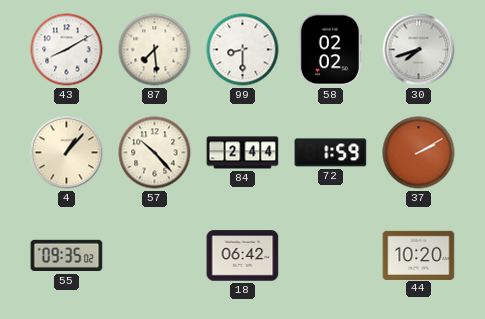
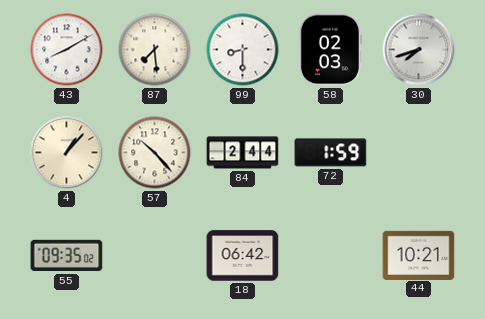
58: 02:02 -> 02:03 (330, 50)
37: 2:10 -> none (419, 153)
44: 10:20 -> 10:21 (419, 255)
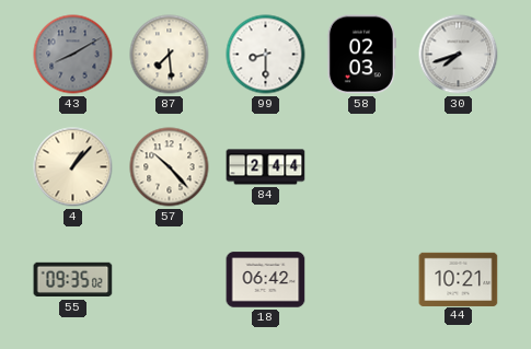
43 dial: white -> grey (73, 55)
72: 1:59 -> none (331, 153)
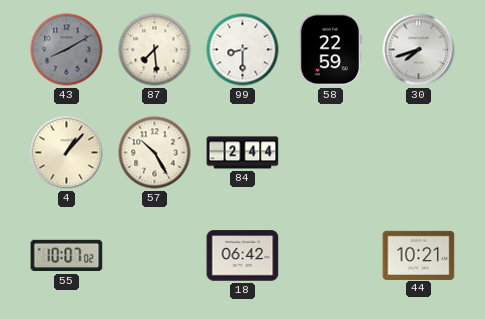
58: 02:03 -> 22:59 (330, 50)
57: 10:23 -> 10:25 (155, 153)
55: 09:35 -> 10:07 (67, 256)
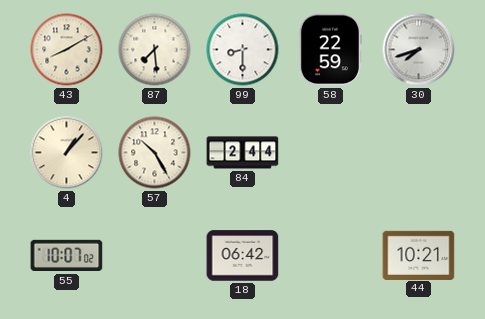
43 dial: grey -> cream (67, 50)
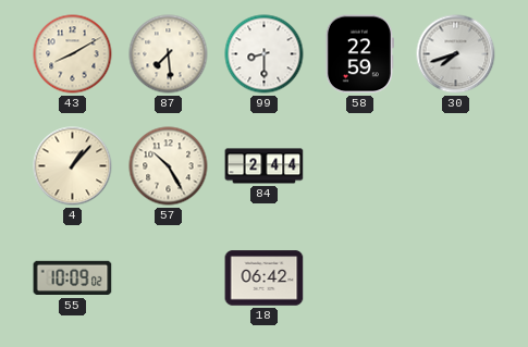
55: 10:07 -> 10:09 (73, 278)
44: 10:21 -> none (419, 255)
